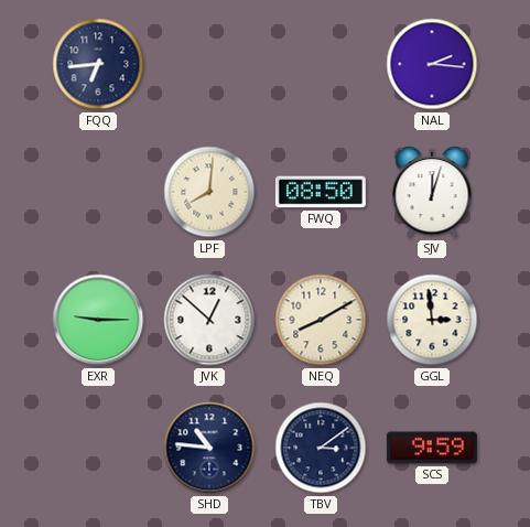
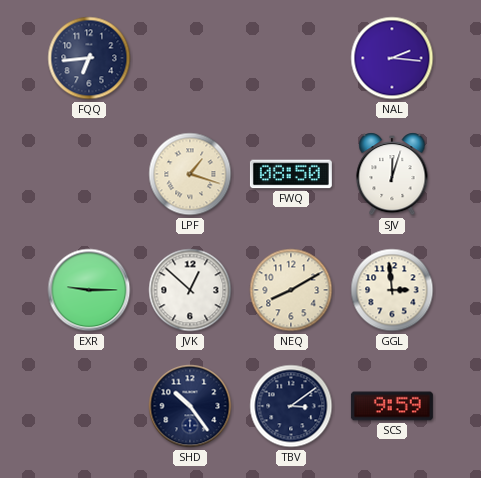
LPF: 8:01 -> 1:18 (190, 174)
SHD: 10:46 -> 10:24 (190, 406)
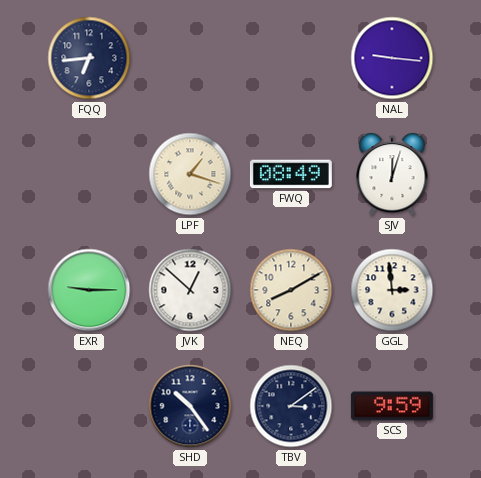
NAL: 2:16 -> 9:16 (392, 58)
FWQ: 08:50 -> 08:49 (291, 174)
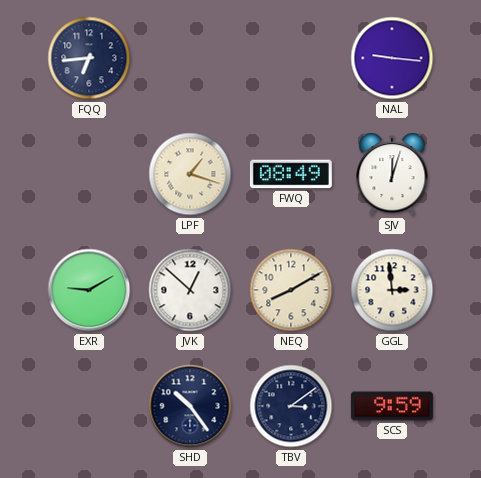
EXR: 9:15 -> 9:10 (89, 290)
